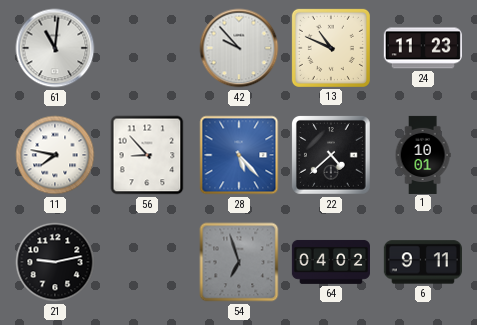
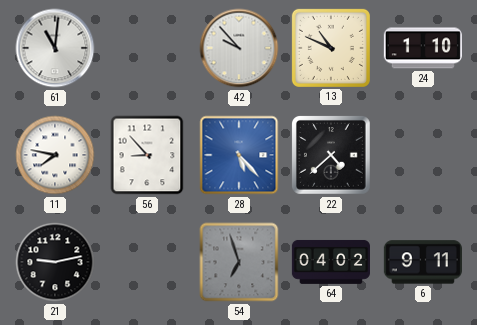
24: 11:23 -> 1:10 (423, 48)
1: 10:01 -> none (423, 154)
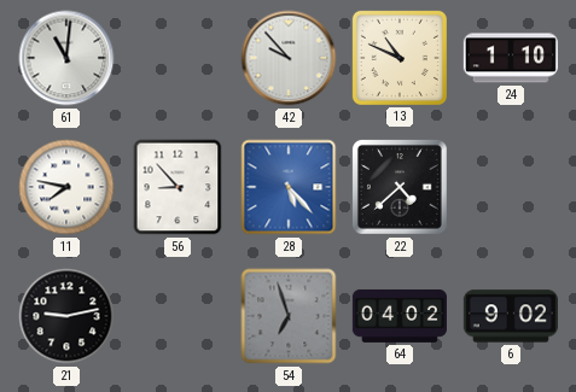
6: 9:11 -> 9:02 (511, 316)
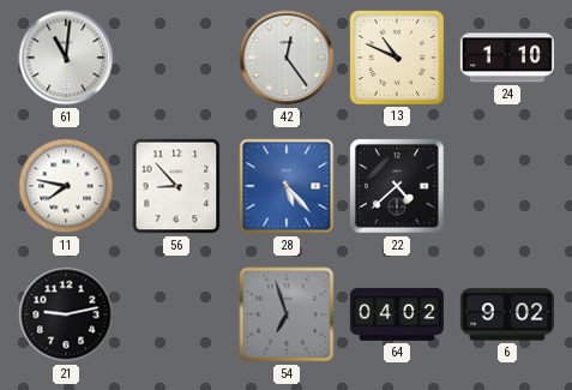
42: 9:53 -> 12:24 (287, 58)
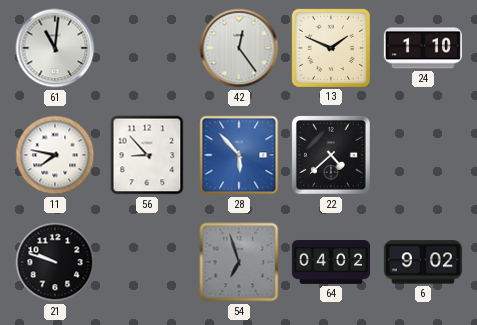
13: 10:49 -> 1:49 (331, 48)
28: 5:23 -> 5:53 (239, 155)
21: 9:13 -> 9:48 (55, 262)
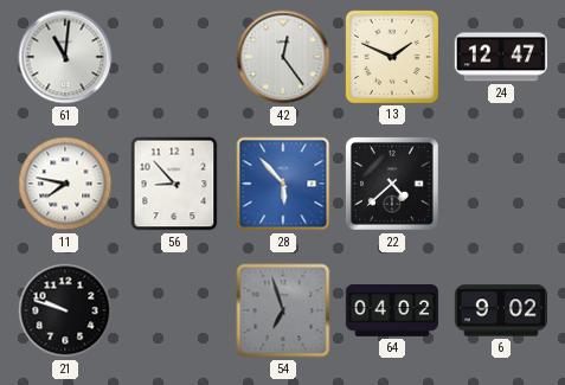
24: 1:10 -> 12:47 (501, 57)
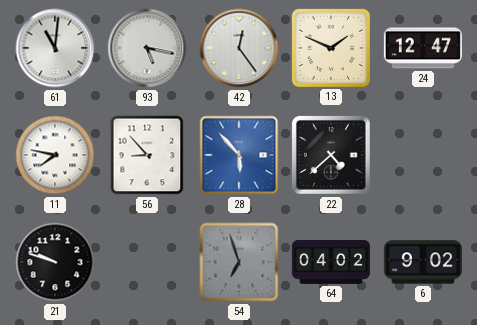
93: none -> 5:17 (147, 48)
